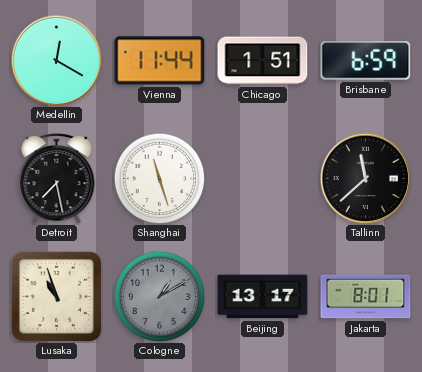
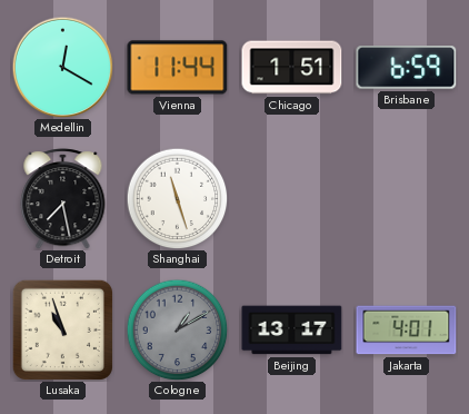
Tallinn: 11:38 -> none (365, 178)
Jakarta: 8:01 -> 4:01 (407, 331)
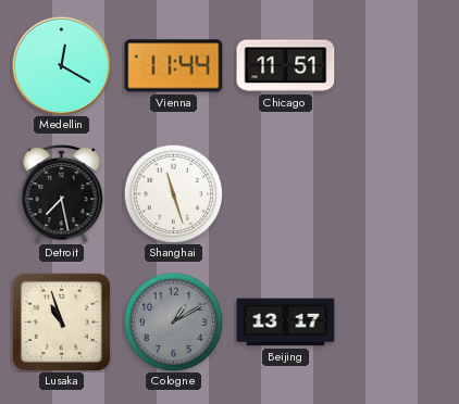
Chicago: 1:51 -> 11:51 (286, 66)
Brisbane: 6:59 -> none (407, 68)
Jakarta: 4:01 -> none (407, 331)
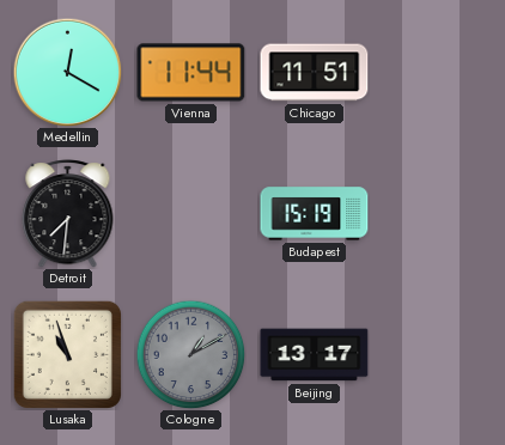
Detroit: 7:28 -> 7:31 (68, 214)
Shanghai: 11:27 -> none (173, 193)
Budapest: none -> 15:19 (315, 214)
